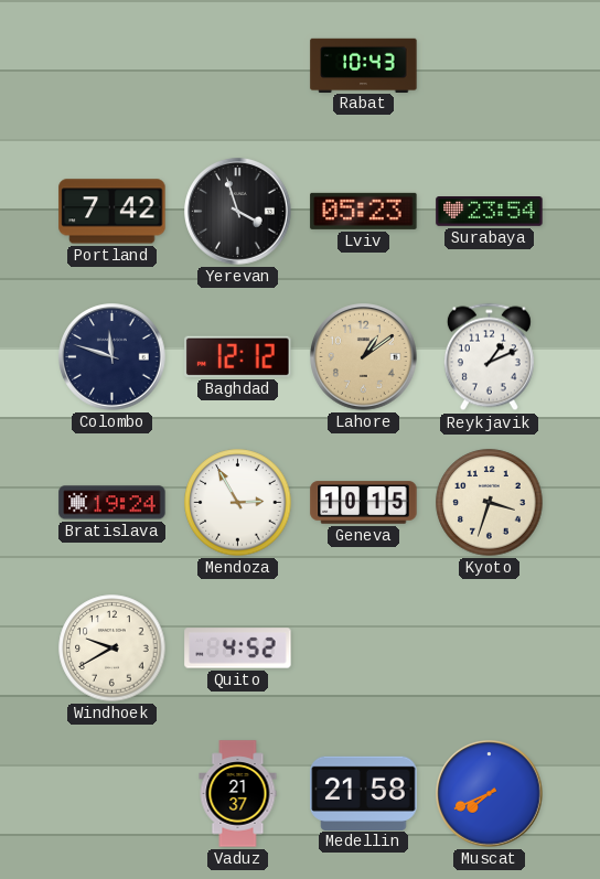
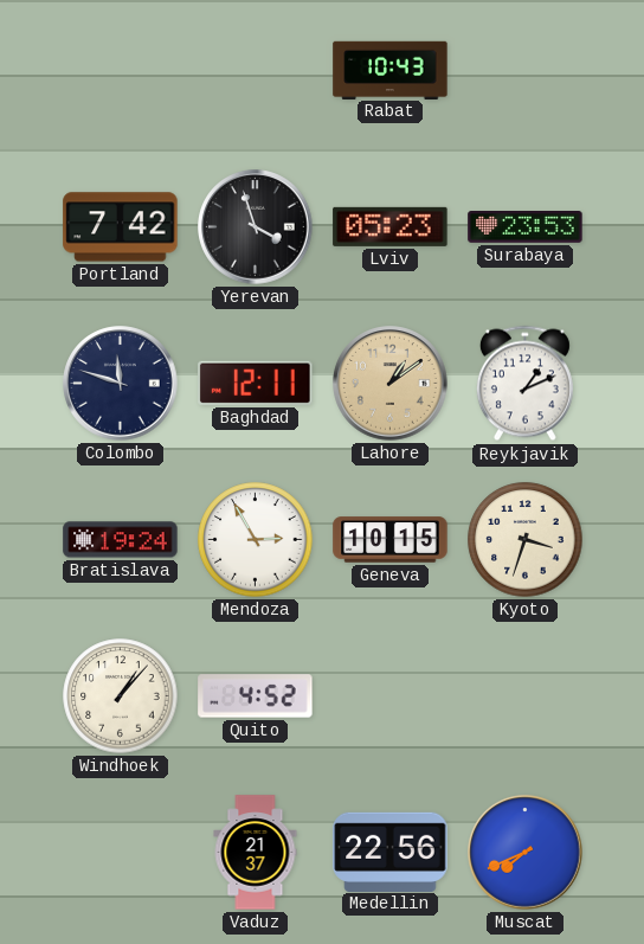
Surabaya: 23:54 -> 23:53 (526, 227)
Baghdad: 12:12 -> 12:11 (256, 383)
Windhoek: 9:40 -> 1:07 (121, 696)
Medellin: 21:58 -> 22:56 (391, 852)
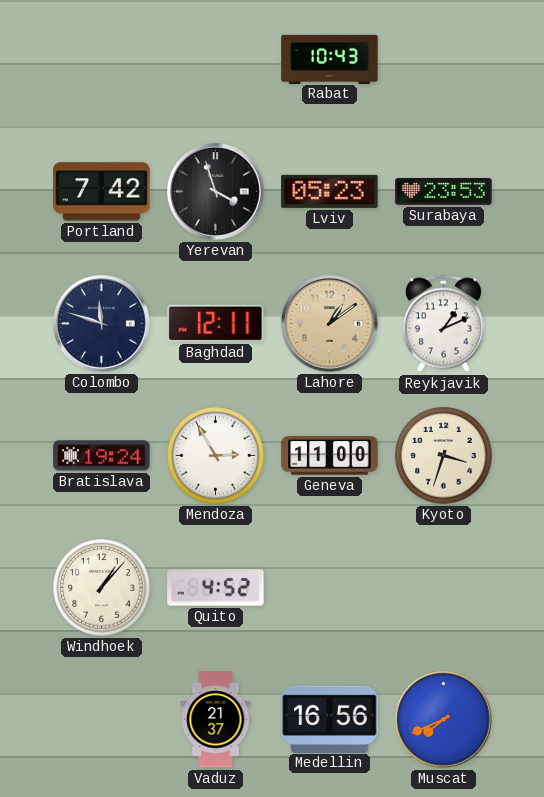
Geneva: 10:15 -> 11:00 (330, 456)
Medellin: 22:56 -> 16:56 (330, 719)
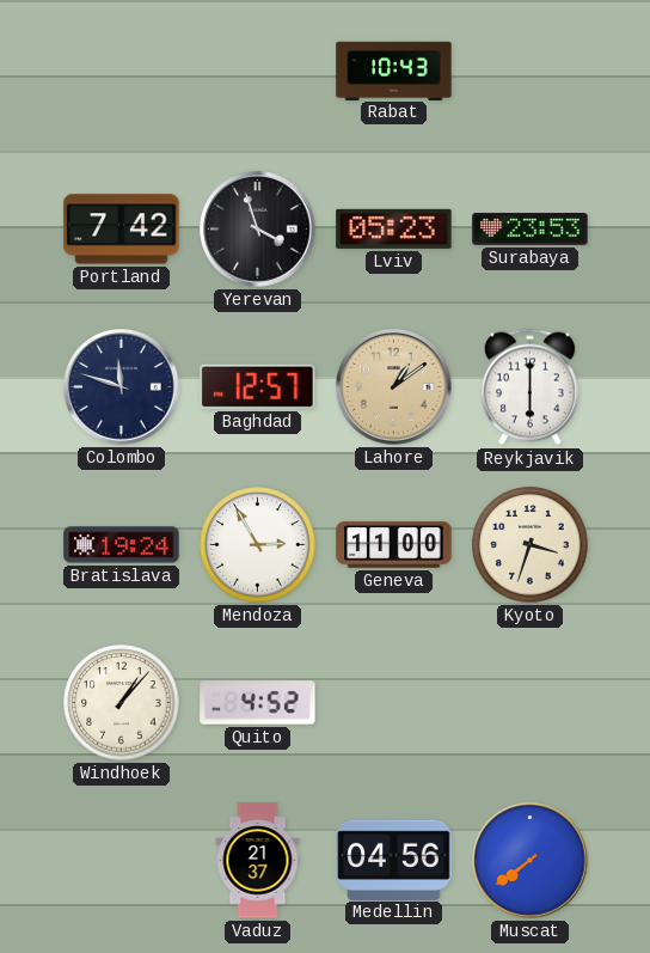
Baghdad: 12:11 -> 12:57 (258, 386)
Reykjavik: 1:11 -> 6:00 (529, 387)
Medellin: 16:56 -> 04:56 (394, 860)
Muscat: 7:41 -> 7:39 (531, 861)
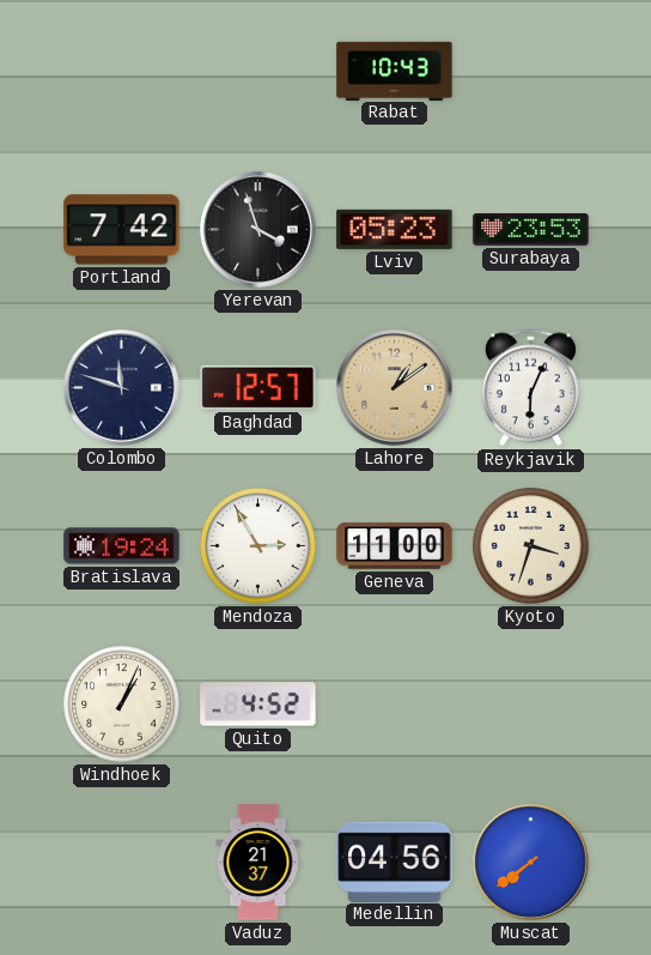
Reykjavik: 6:00 -> 6:04 (530, 388)
Windhoek: 1:07 -> 1:04 (122, 705)
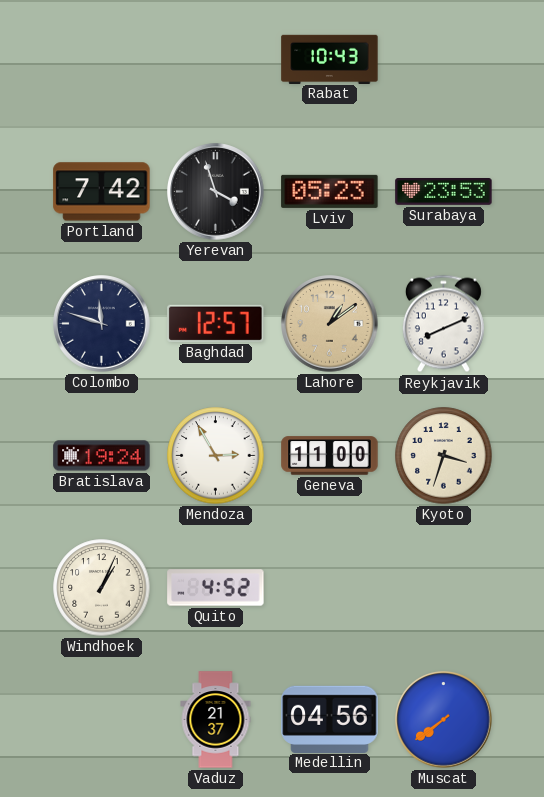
Reykjavik: 6:04 -> 8:11 (443, 324)
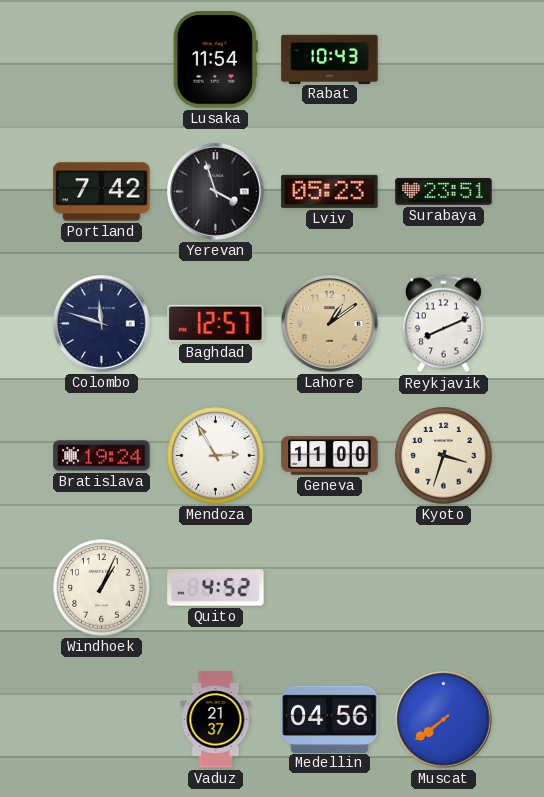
Lusaka: none -> 11:54 (215, 60)
Surabaya: 23:53 -> 23:51 (444, 192)
